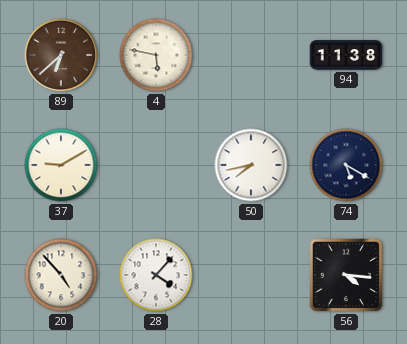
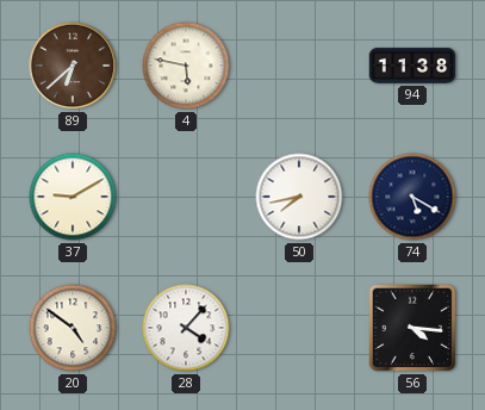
20: 4:53 -> 4:51 (73, 328)
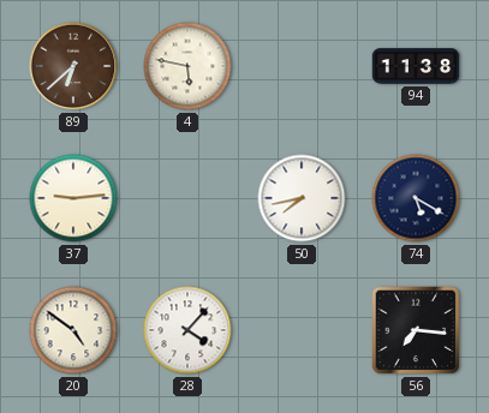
37: 9:10 -> 9:14 (73, 198)
56: 4:16 -> 7:16 (416, 330)
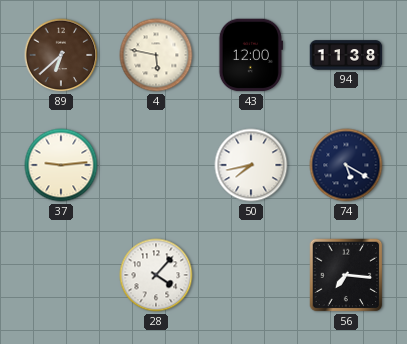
43: none -> 12:00 (250, 55)
20: 4:51 -> none (73, 330)
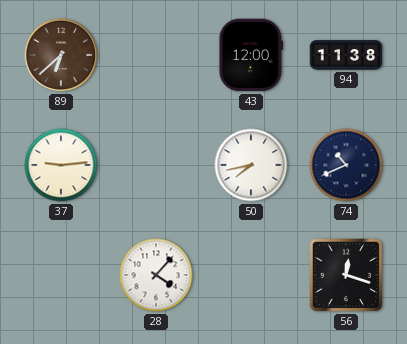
4: 5:47 -> none (156, 55)
74: 5:20 -> 10:41 (346, 165)
56: 7:16 -> 12:18 (346, 275)
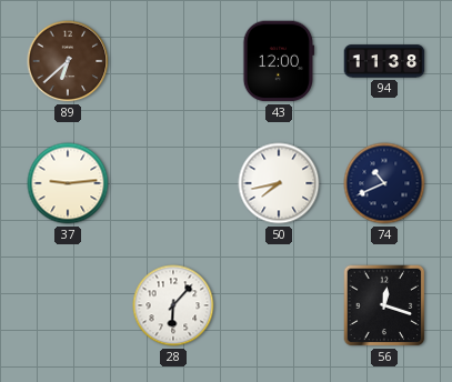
28: 4:07 -> 6:07 (173, 305)
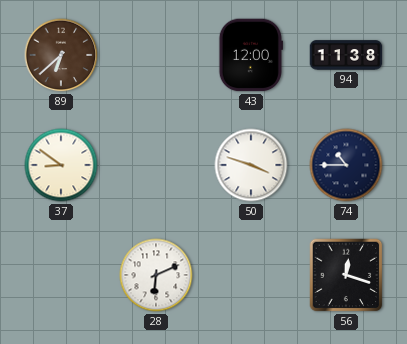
37: 9:14 -> 8:51 (61, 165)
50: 7:43 -> 3:48 (251, 165)
74: 10:41 -> 10:45 (346, 165)
28: 6:07 -> 6:11 (156, 275)
